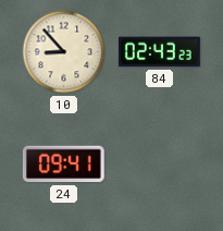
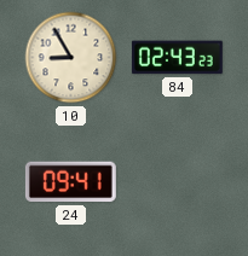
10: 8:53 -> 8:55 (71, 58)
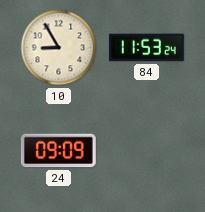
84: 02:43 -> 11:53 (146, 48)
24: 09:41 -> 09:09 (58, 151)
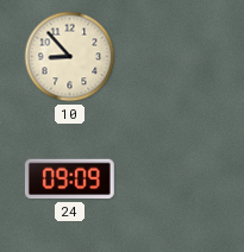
10: 8:55 -> 8:53 (70, 57)
84: 11:53 -> none (146, 48)
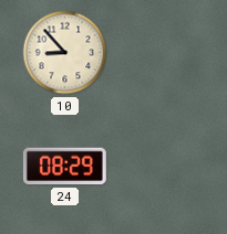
24: 09:09 -> 08:29 (64, 167)
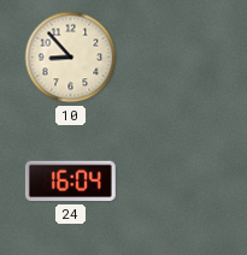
24: 08:29 -> 16:04 (70, 182)
